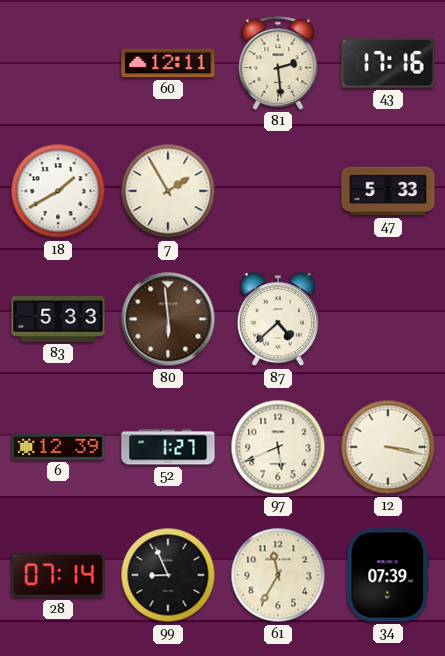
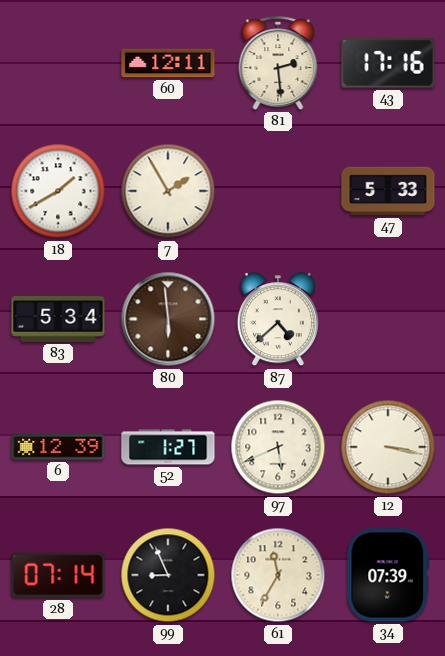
83: 5:33 -> 5:34 (58, 320)
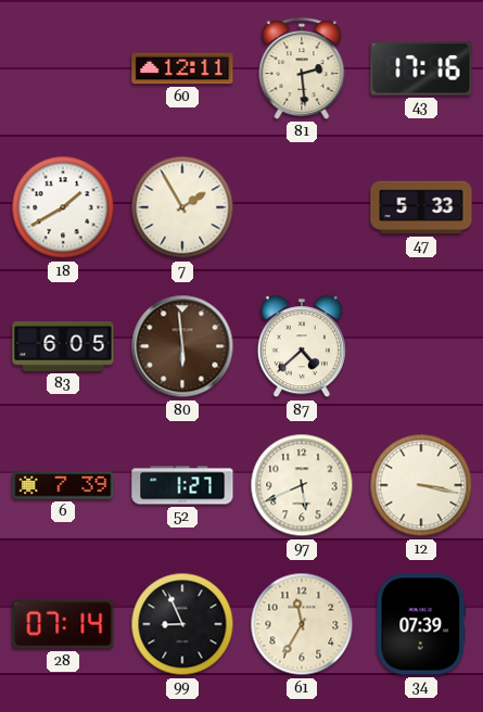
83: 5:34 -> 6:05 (63, 347)
6: 12:39 -> 7:39 (63, 485)
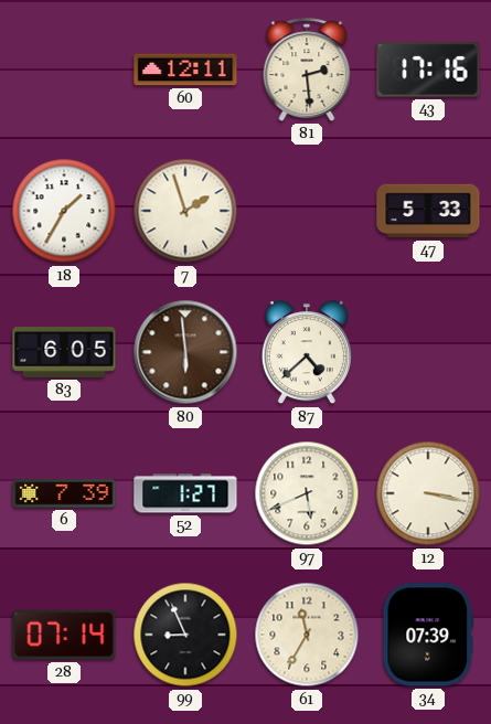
18: 1:40 -> 1:35 (64, 211)
7: 1:55 -> 1:57 (185, 211)
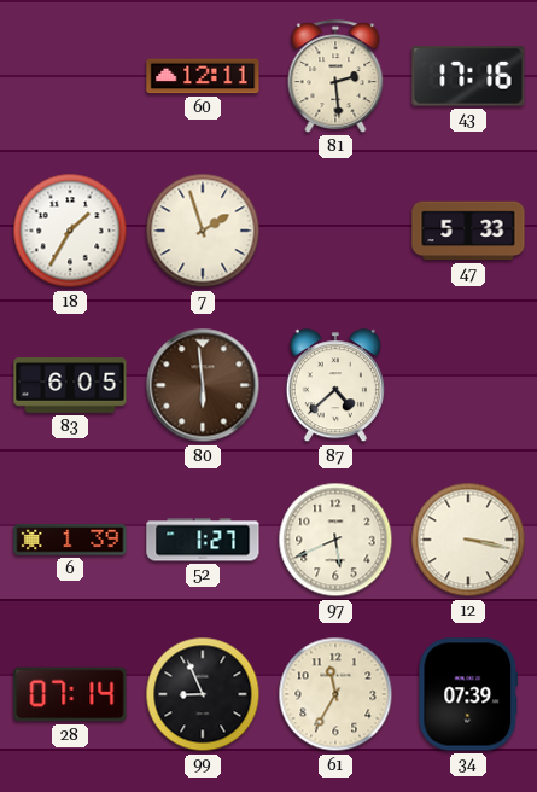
6: 7:39 -> 1:39 (70, 540)
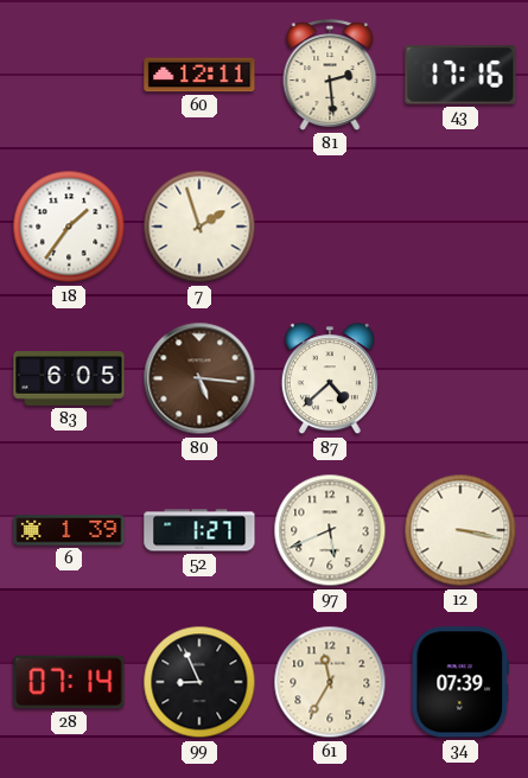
18: 1:35 -> 1:36 (69, 227)
47: 5:33 -> none (468, 231)
80: 5:59 -> 5:16 (199, 378)
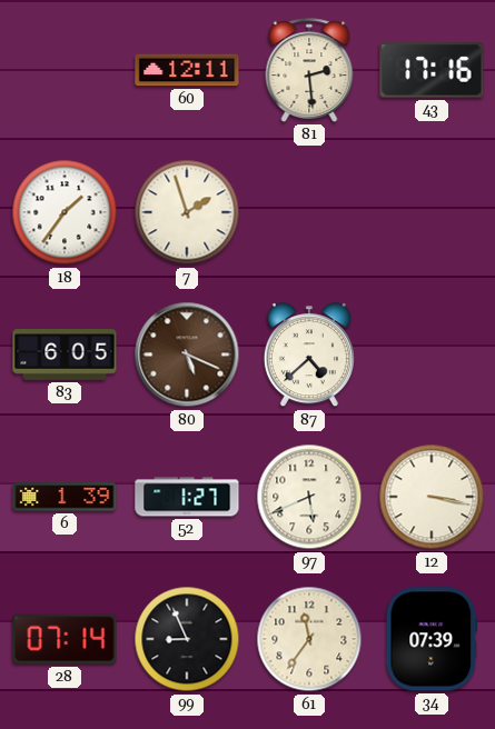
80: 5:16 -> 5:19 (187, 354)
61: 11:35 -> 11:36 (309, 639)
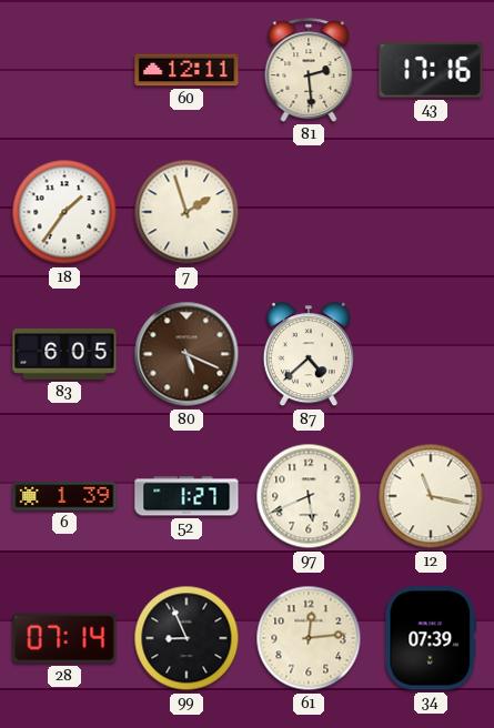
12: 3:17 -> 11:17 (431, 496)
61: 11:36 -> 12:14 (309, 638)
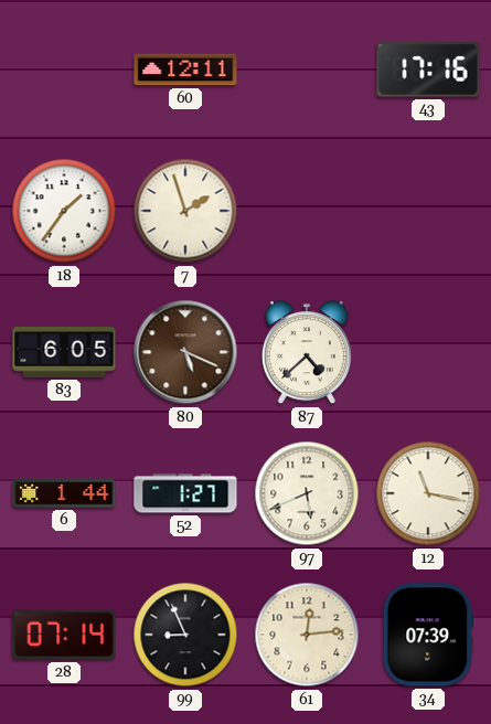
81: 2:29 -> none (309, 70)
6: 1:39 -> 1:44 (64, 493)
